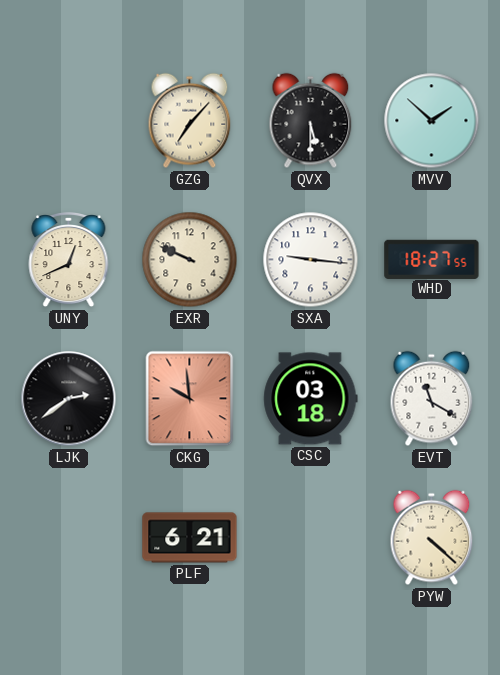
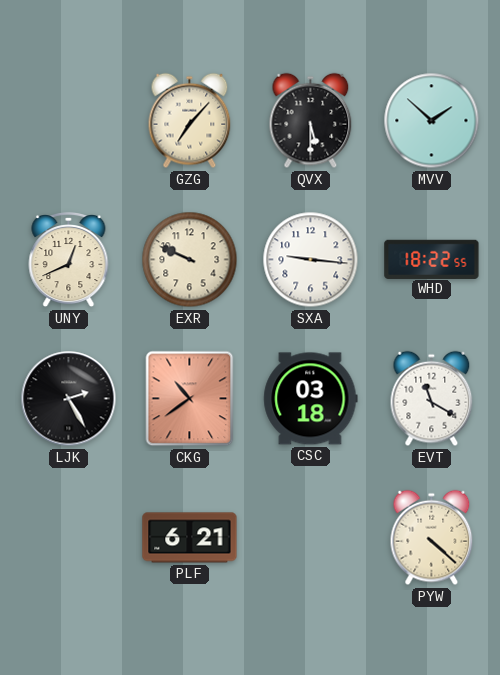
WHD: 18:27 -> 18:22 (432, 259)
LJK: 2:39 -> 2:25 (69, 399)
CKG: 9:59 -> 10:39 (190, 399)
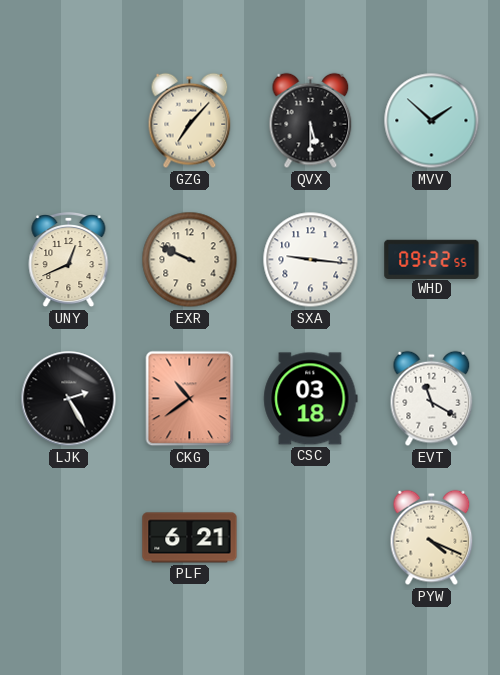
WHD: 18:22 -> 09:22 (432, 259)
PYW: 4:22 -> 4:19 (432, 538)
